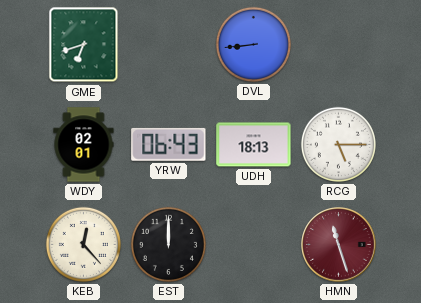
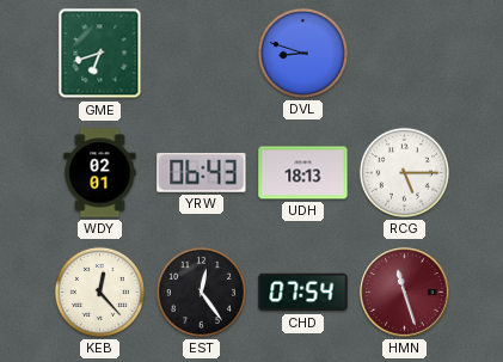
DVL: 8:44 -> 8:48 (302, 53)
EST: 12:00 -> 12:24 (201, 292)
CHD: none -> 07:54 (303, 293)
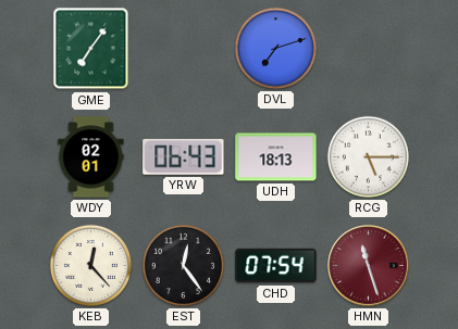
GME: 6:42 -> 7:06 (91, 49)
DVL: 8:48 -> 7:12 (275, 48)
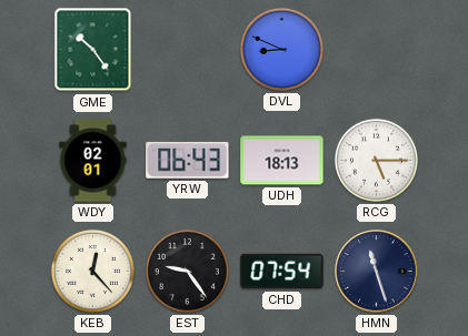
GME: 7:06 -> 10:24 (93, 50)
DVL: 7:12 -> 8:49 (281, 49)
EST: 12:24 -> 9:24 (187, 271)
HMN dial: burgundy -> navy (377, 272)
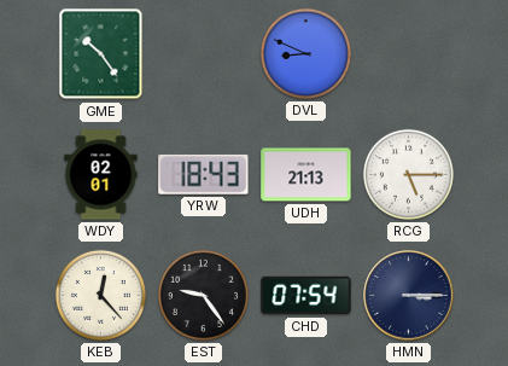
YRW: 06:43 -> 18:43 (204, 174)
UDH: 18:13 -> 21:13 (306, 175)
HMN: 11:27 -> 3:15 (409, 296)
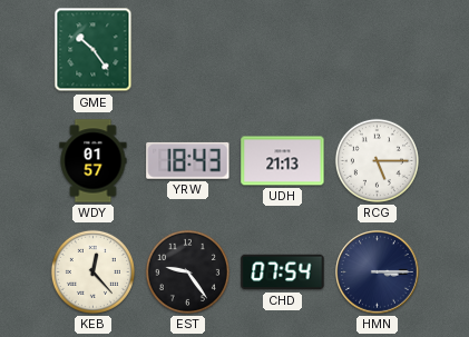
DVL: 8:49 -> none (305, 53)
WDY: 02:01 -> 01:57 (94, 161)
